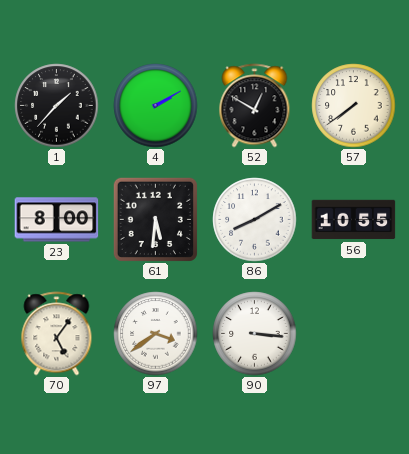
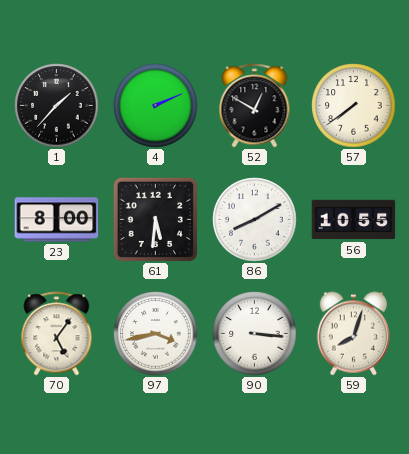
4: 2:10 -> 2:11 (156, 106)
97: 3:39 -> 3:43 (156, 334)
59: none -> 8:03 (353, 334)
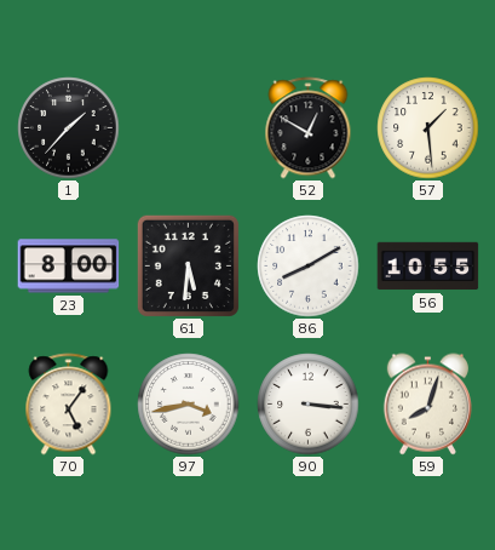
4: 2:11 -> none (156, 106)
57: 7:39 -> 1:29 (428, 128)
